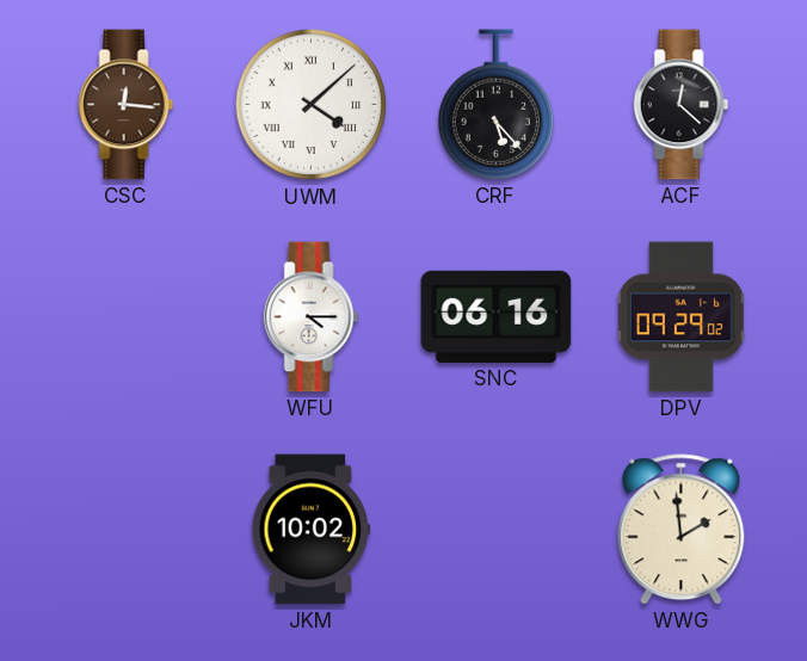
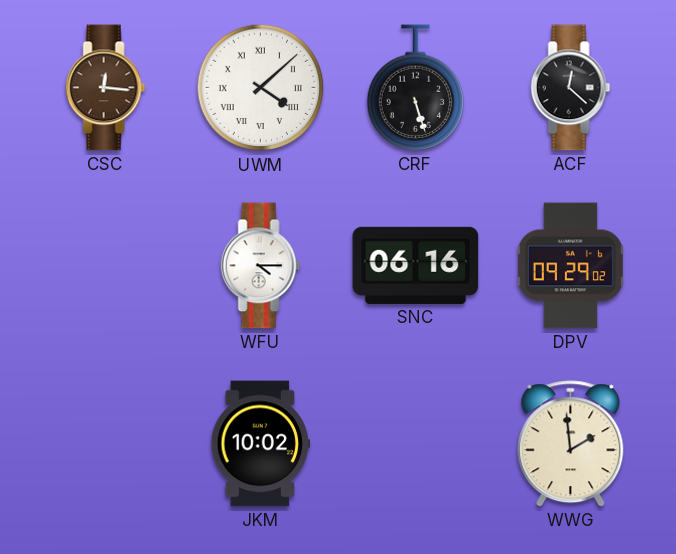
CRF: 5:23 -> 5:27 (415, 88)
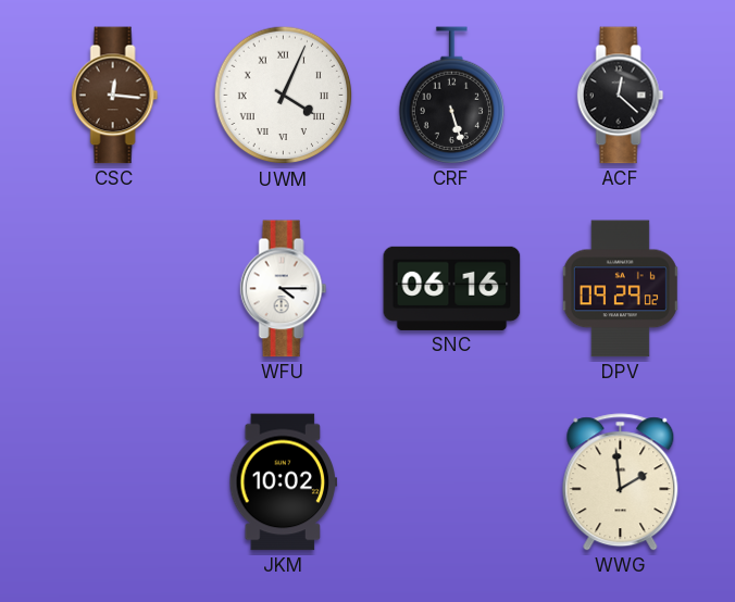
UWM: 4:08 -> 4:04 (284, 96)
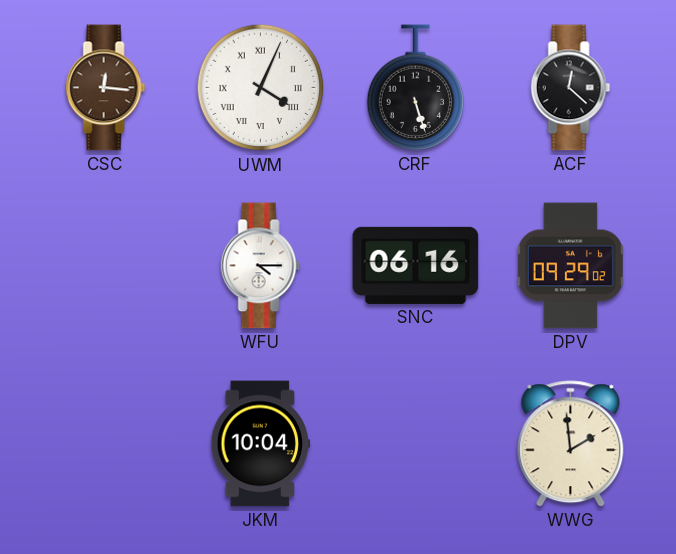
JKM: 10:02 -> 10:04 (261, 444)
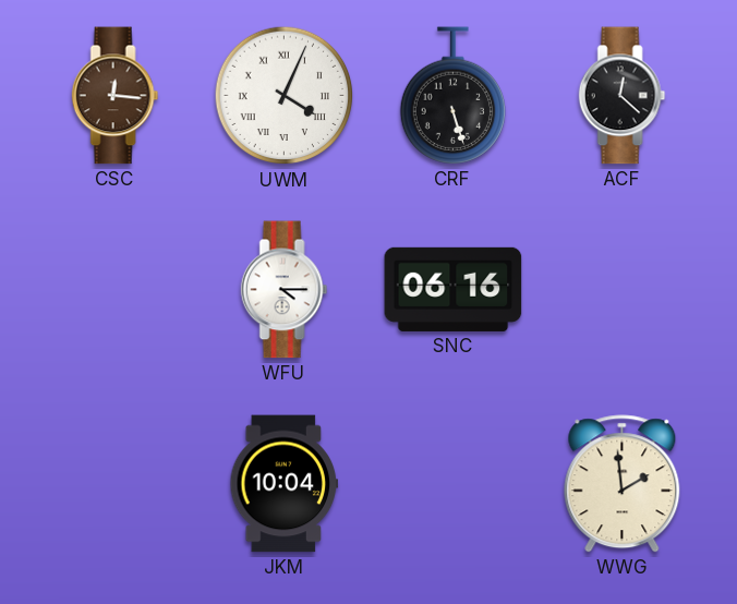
DPV: 09:29 -> none (570, 266)
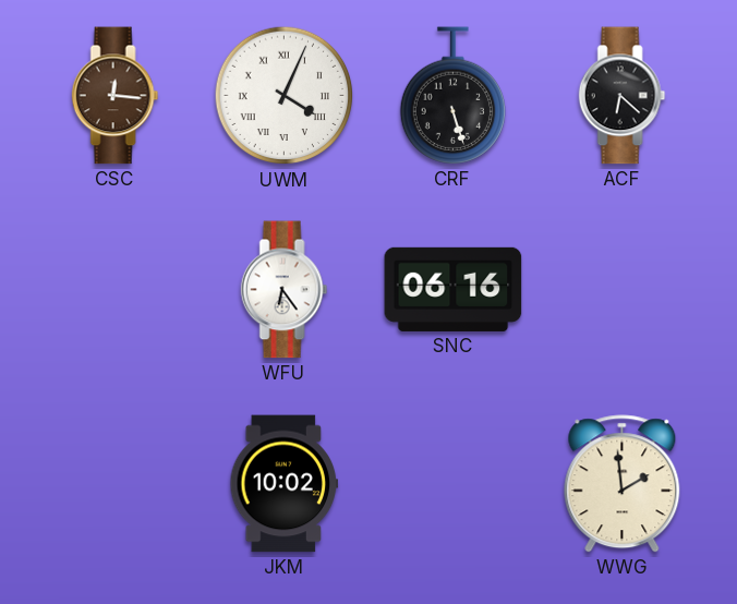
ACF: 12:22 -> 6:22 (623, 96)
WFU: 4:15 -> 6:24 (285, 290)
JKM: 10:04 -> 10:02 (285, 484)
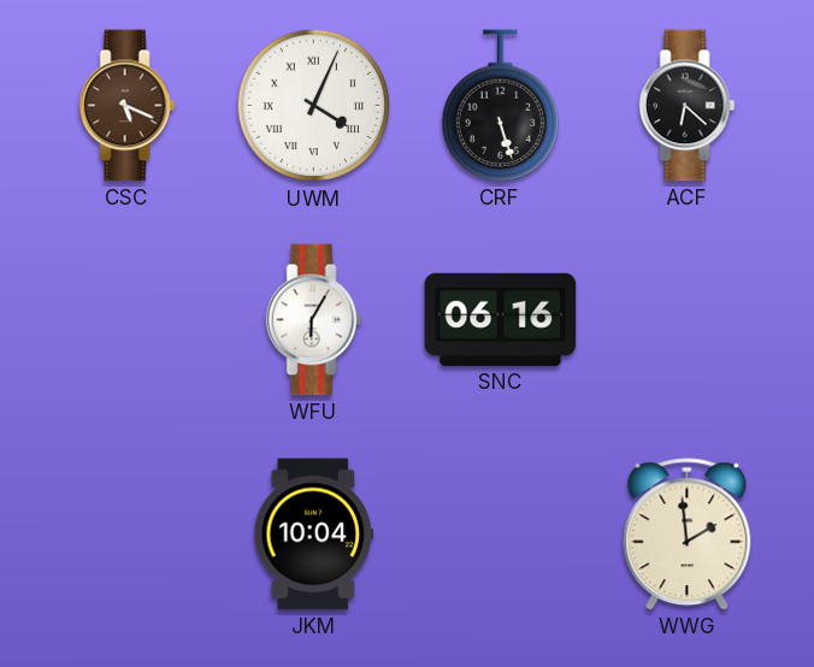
CSC: 12:16 -> 5:19 (128, 106)
WFU: 6:24 -> 6:05 (314, 320)
JKM: 10:02 -> 10:04 (314, 535)
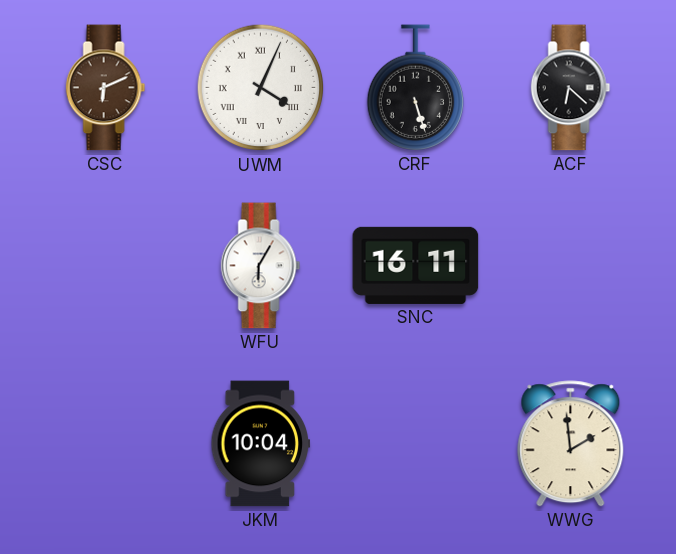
CSC: 5:19 -> 6:11 (106, 88)
SNC: 06:16 -> 16:11 (416, 265)
